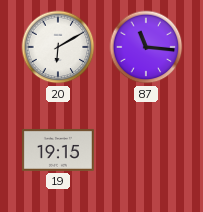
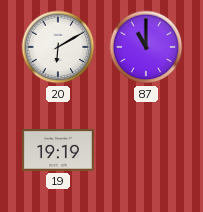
87: 11:16 -> 11:00 (146, 47)
19: 19:15 -> 19:19 (58, 150)
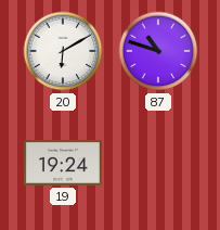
87: 11:00 -> 10:48 (158, 51)
19: 19:19 -> 19:24 (63, 163)
